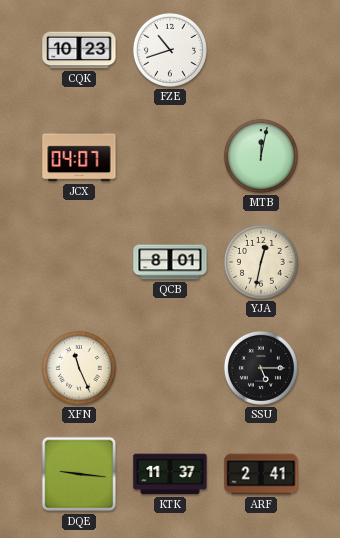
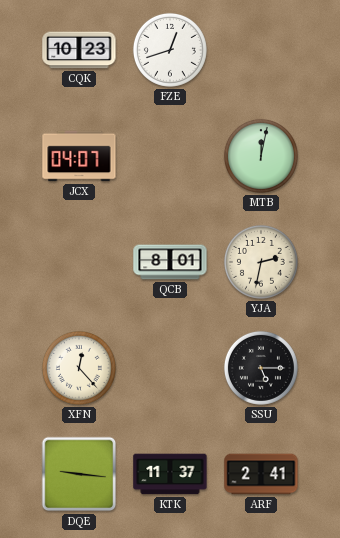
FZE: 10:42 -> 12:42 (170, 50)
YJA: 12:32 -> 2:32 (261, 262)
XFN: 11:26 -> 12:23 (79, 368)
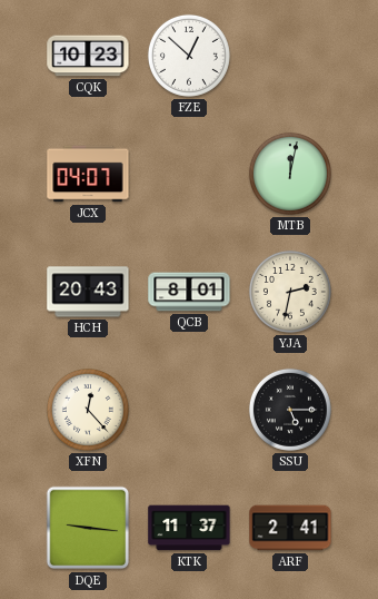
FZE: 12:42 -> 12:52 (189, 56)
HCH: none -> 20:43 (88, 292)
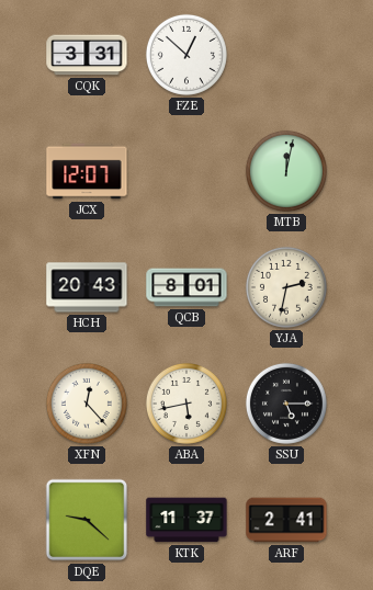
CQK: 10:23 -> 3:31 (87, 55)
JCX: 04:07 -> 12:07 (87, 171)
ABA: none -> 5:43 (187, 404)
DQE: 9:16 -> 9:22 (87, 520)
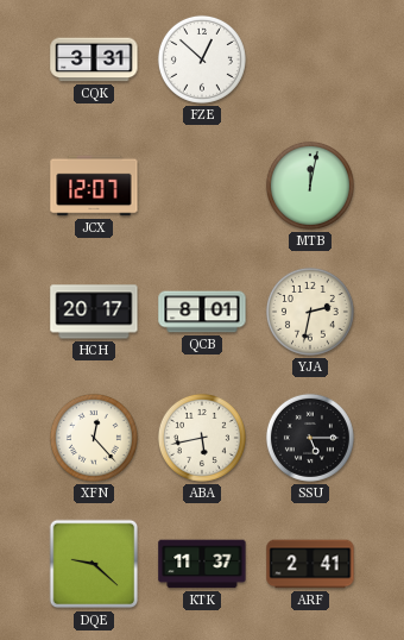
HCH: 20:43 -> 20:17 (94, 312)
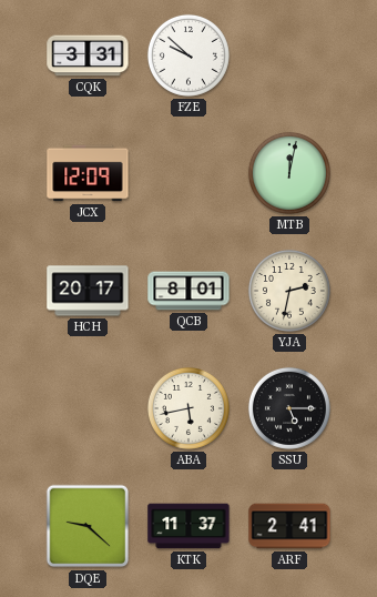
FZE: 12:52 -> 9:52 (188, 55)
JCX: 12:07 -> 12:09 (88, 173)
XFN: 12:23 -> none (94, 438)
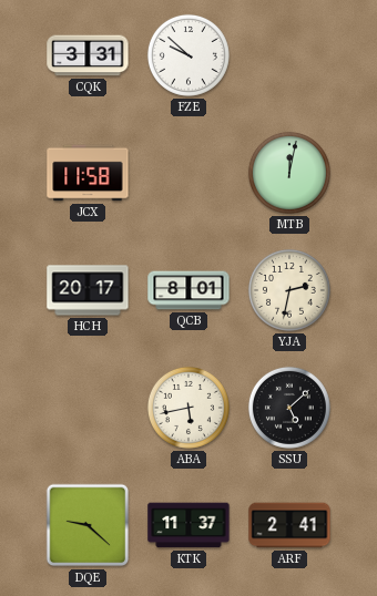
JCX: 12:09 -> 11:58 (88, 173)
SSU: 5:15 -> 5:08 (289, 408)
